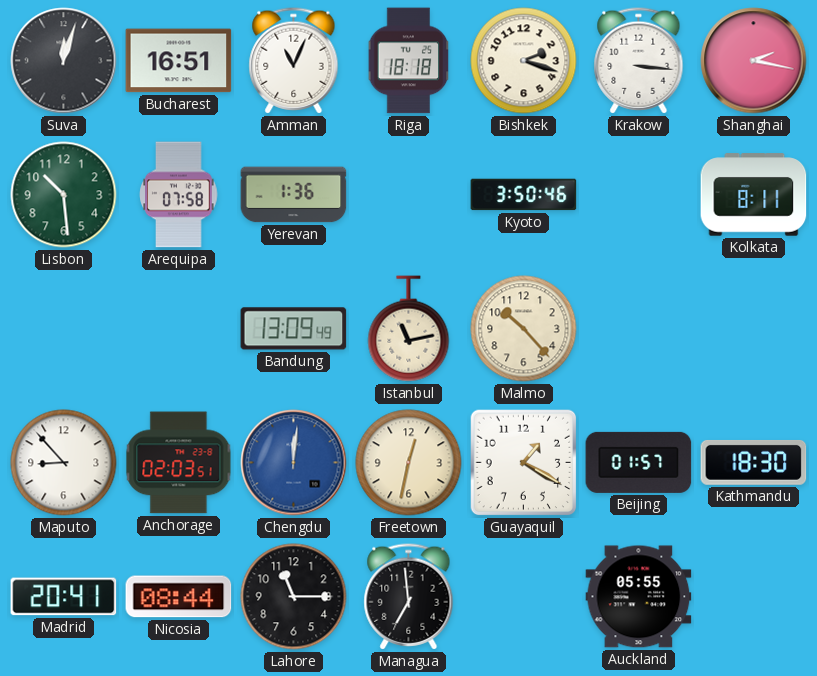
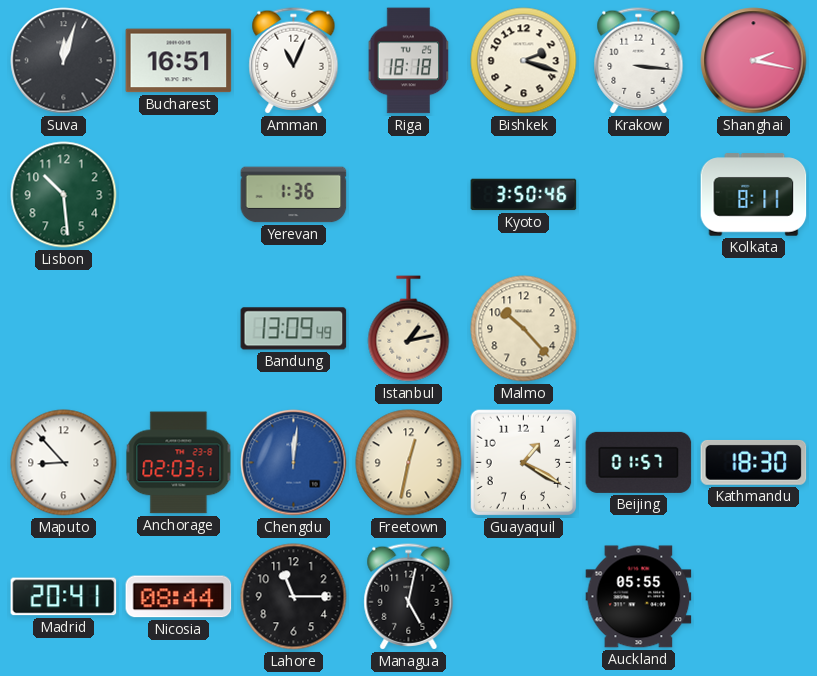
Arequipa: 07:58 -> none (179, 195)
Istanbul: 11:13 -> 1:13 (409, 329)
Managua: 6:59 -> 5:02 (409, 597)
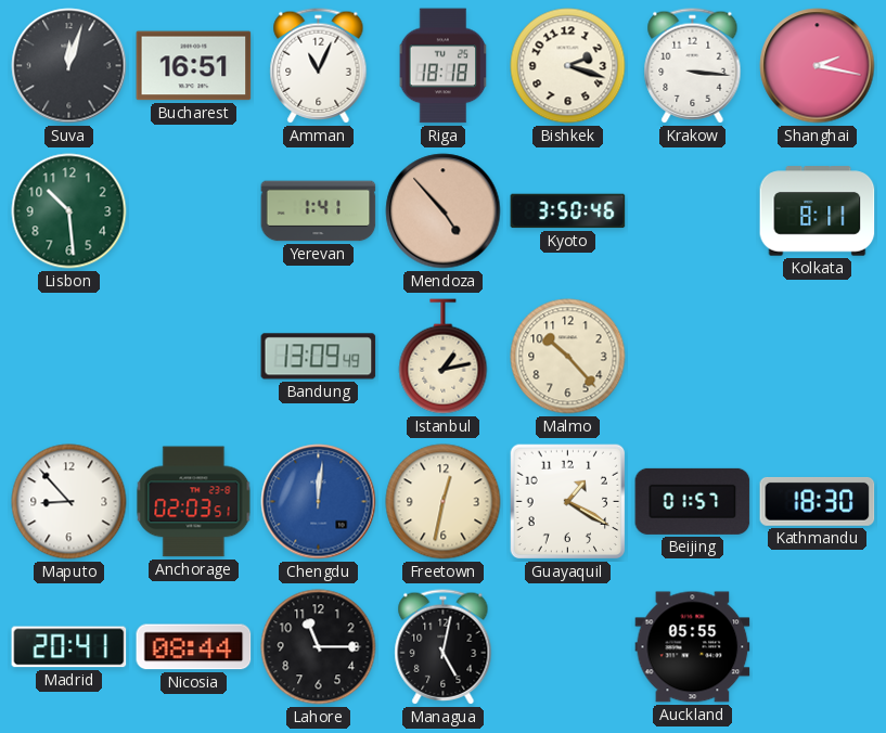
Yerevan: 1:36 -> 1:41 (319, 211)
Mendoza: none -> 4:53 (444, 211)
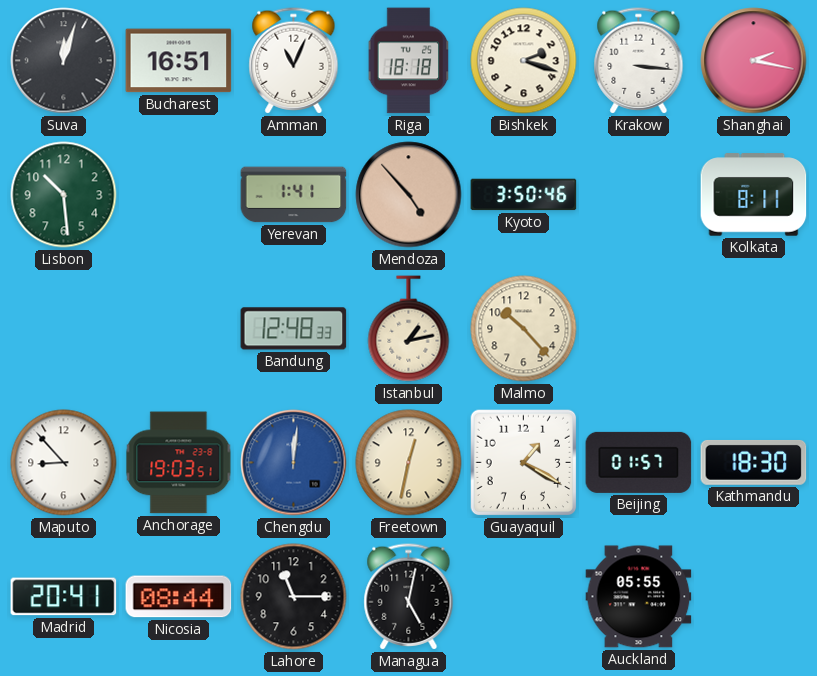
Bandung: 13:09 -> 12:48 (294, 329)
Anchorage: 02:03 -> 19:03 (179, 463)
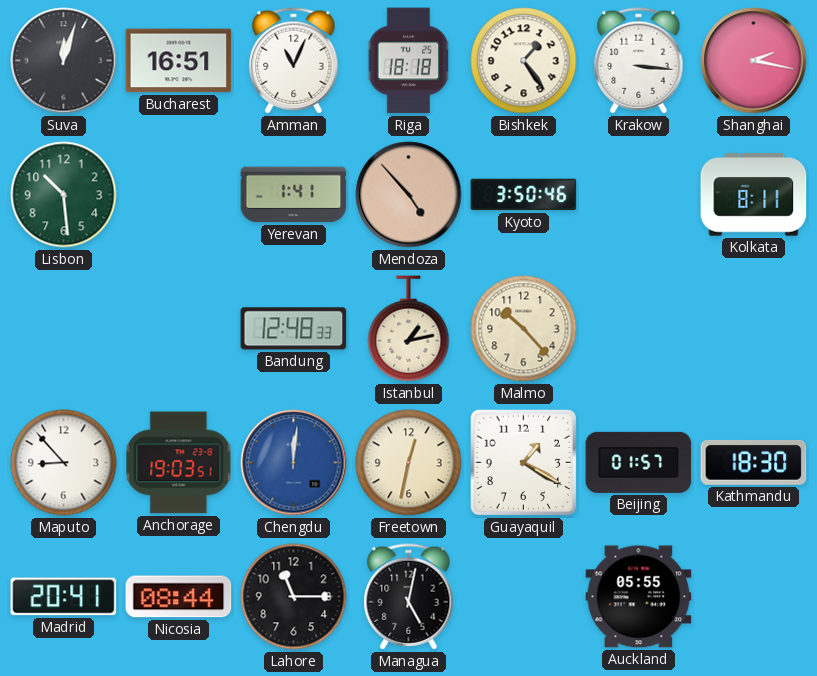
Bishkek: 2:18 -> 1:24 (524, 61)
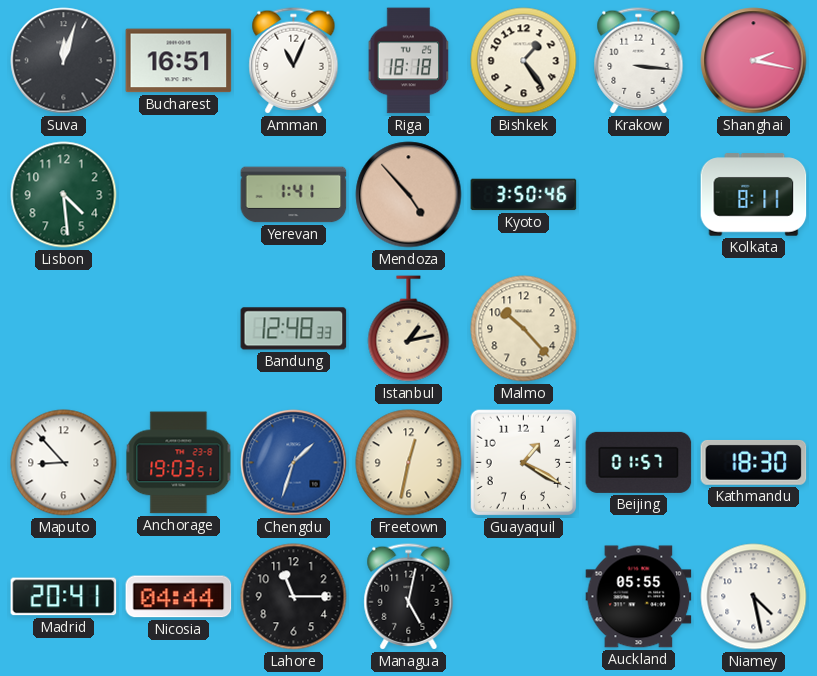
Lisbon: 10:29 -> 4:29 (64, 195)
Chengdu: 12:01 -> 1:33 (294, 463)
Nicosia: 08:44 -> 04:44 (179, 597)
Niamey: none -> 4:28 (754, 597)
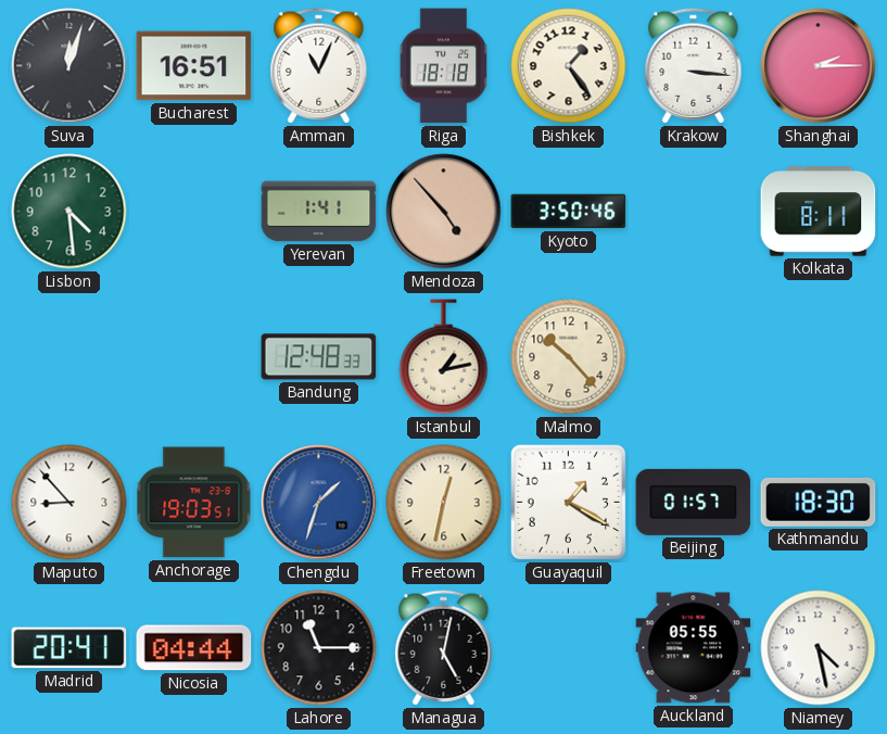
Shanghai: 2:17 -> 2:15 (819, 66)
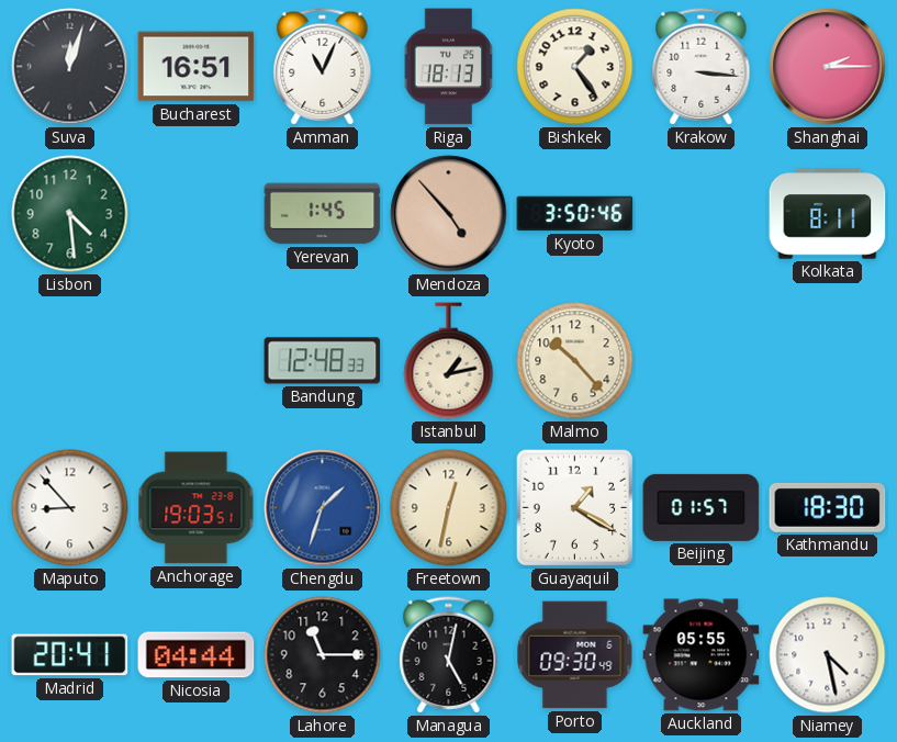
Riga: 18:18 -> 18:13 (449, 67)
Yerevan: 1:41 -> 1:45 (323, 214)
Porto: none -> 09:30 (575, 655)
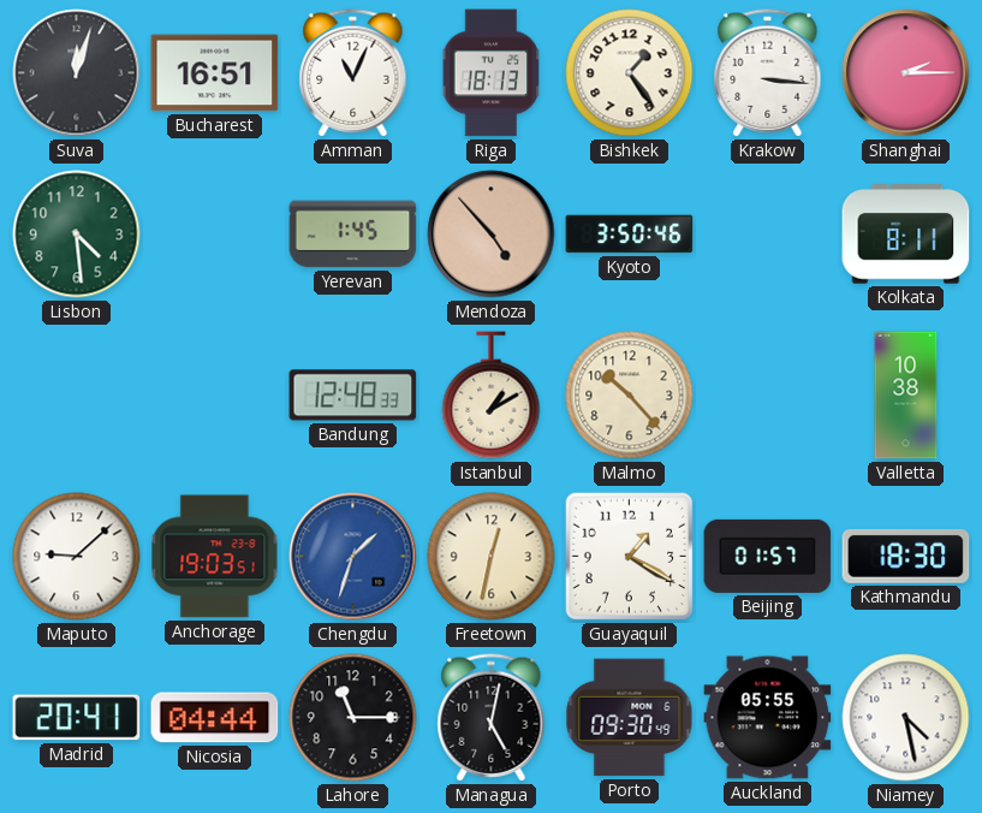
Istanbul: 1:13 -> 1:10 (492, 396)
Valletta: none -> 10:38 (906, 396)
Maputo: 8:53 -> 9:08 (77, 557)
